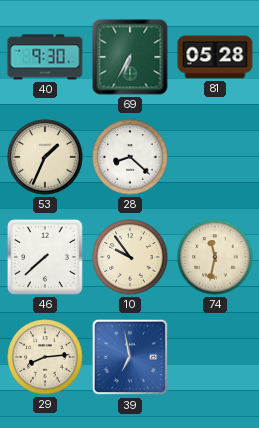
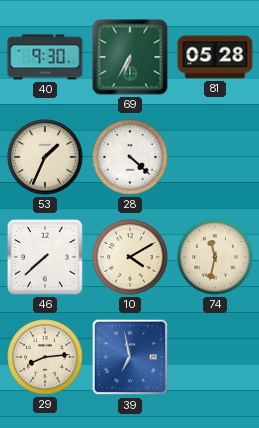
28: 8:22 -> 4:22 (130, 157)
10: 9:54 -> 4:10 (130, 257)
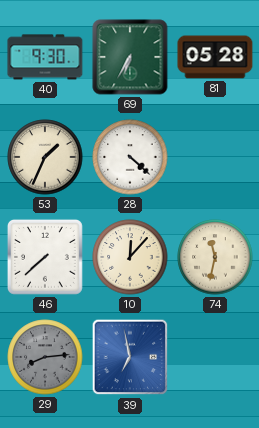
10: 4:10 -> 12:07 (130, 257)
29 dial: cream -> grey (45, 357)
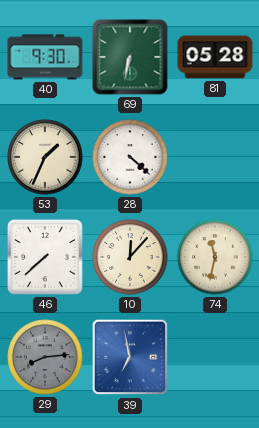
69: 6:35 -> 6:32 (130, 57)
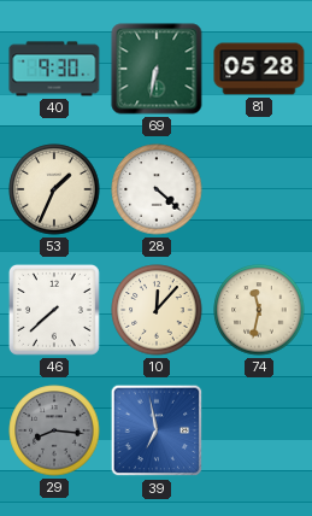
29: 8:14 -> 8:16 (54, 430)
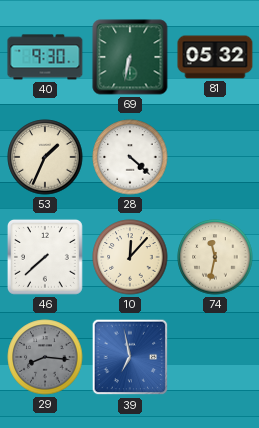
81: 05:28 -> 05:32 (215, 57)
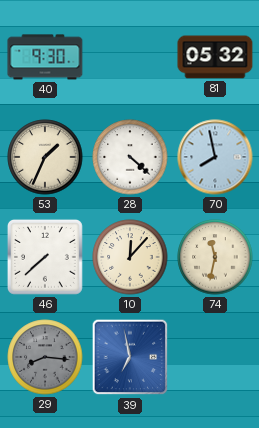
69: 6:32 -> none (130, 57)
70: none -> 7:58 (215, 157)
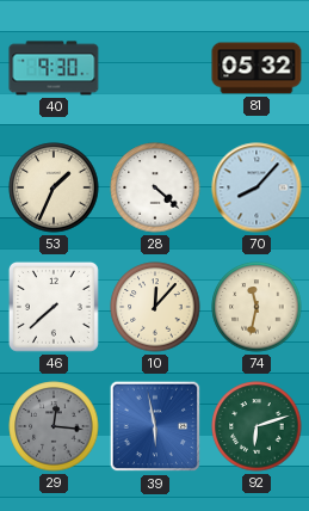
70: 7:58 -> 8:07 (257, 187)
29: 8:16 -> 12:16 (54, 426)
39: 6:58 -> 5:58 (155, 426)
92: none -> 6:12 (257, 426)
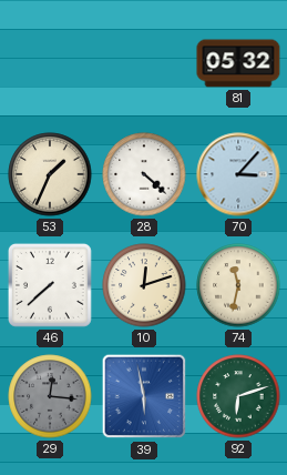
40: 9:30 -> none (54, 68)
70: 8:07 -> 3:07 (238, 174)
10: 12:07 -> 12:12 (144, 285)
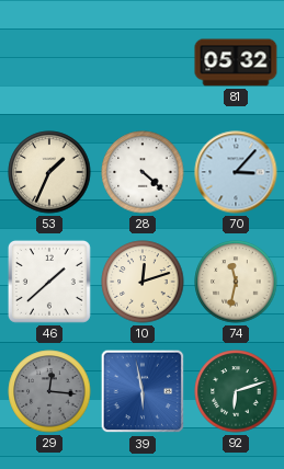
46: 7:38 -> 1:38 (49, 282)
